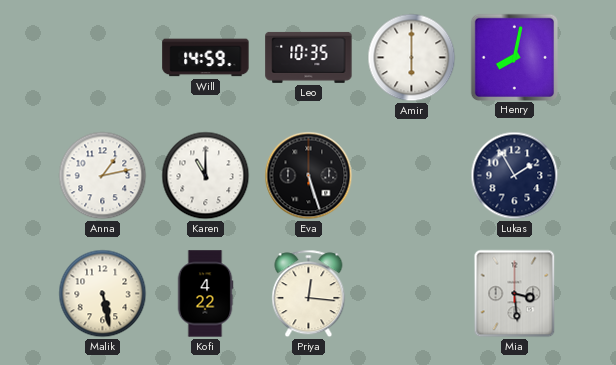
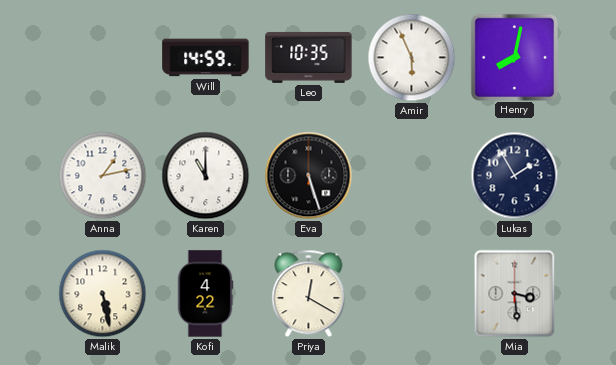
Amir: 6:00 -> 5:56 (412, 58)
Priya: 12:16 -> 12:20 (309, 294)
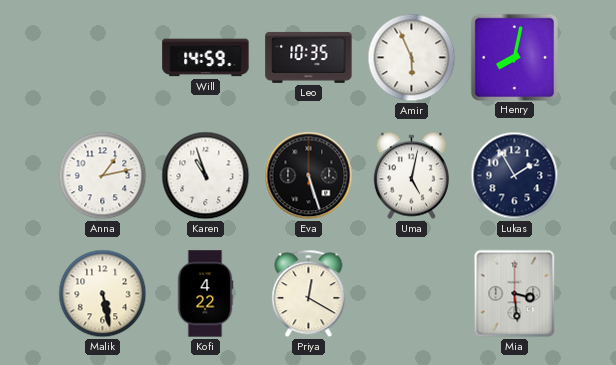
Karen: 11:00 -> 10:57 (206, 176)
Uma: none -> 5:02 (411, 176)
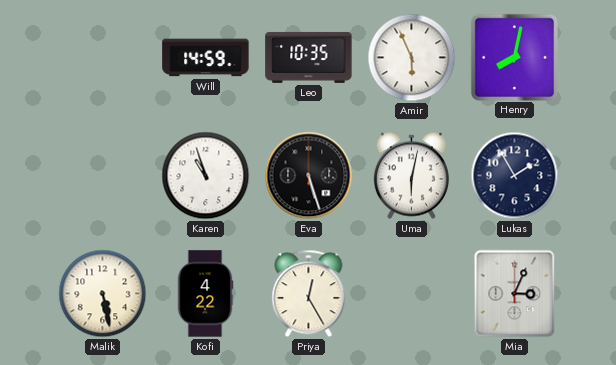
Anna: 1:13 -> none (103, 176)
Uma: 5:02 -> 6:02 (411, 176)
Priya: 12:20 -> 12:25 (309, 294)
Mia: 3:29 -> 3:04 (515, 294)
